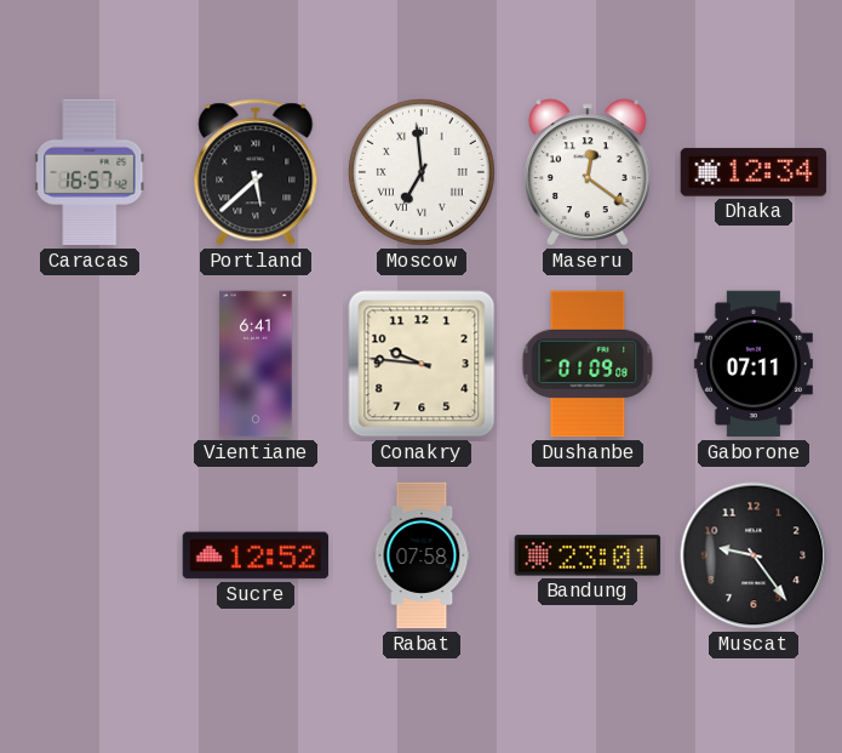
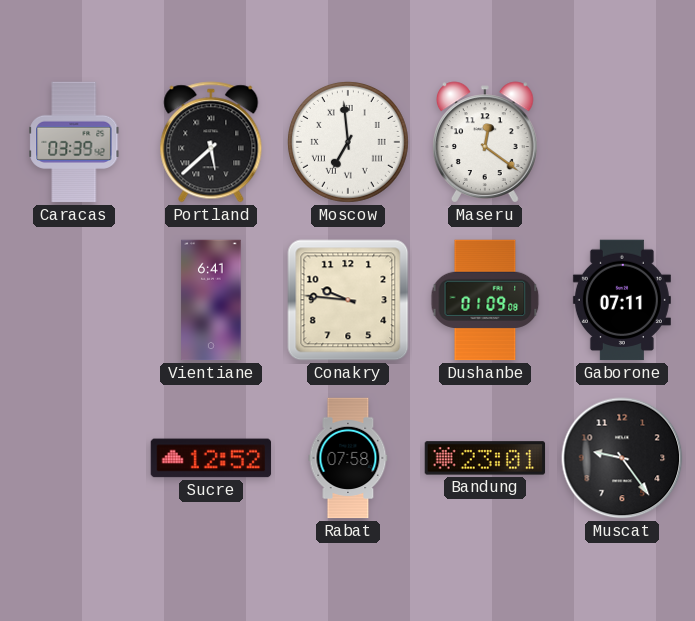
Caracas: 16:57 -> 03:39 (74, 142)
Dhaka: 12:34 -> none (754, 172)
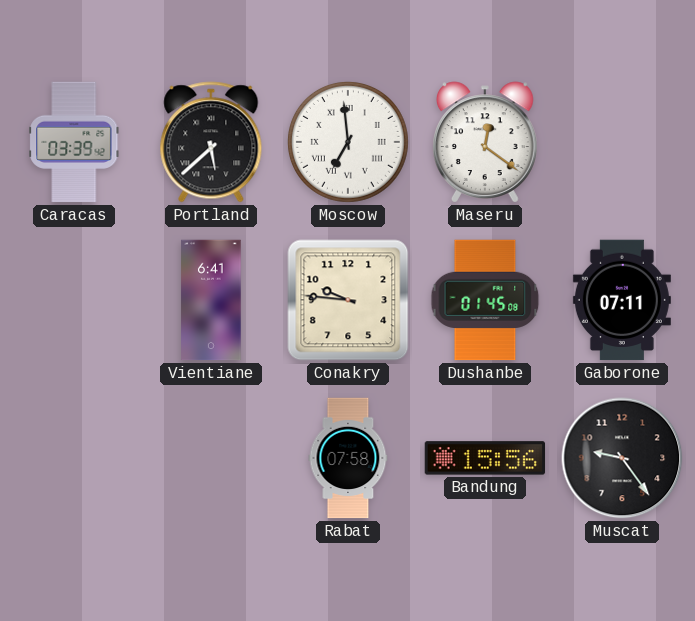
Dushanbe: 01:09 -> 01:45 (485, 300)
Sucre: 12:52 -> none (211, 458)
Bandung: 23:01 -> 15:56 (485, 458)
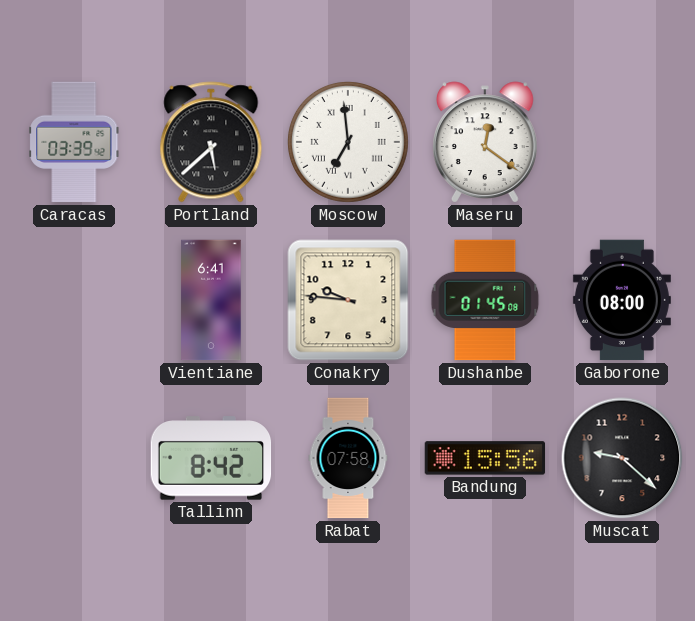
Gaborone: 07:11 -> 08:00 (622, 300)
Tallinn: none -> 8:42 (211, 458)
Muscat: 9:24 -> 9:22 (622, 458)
